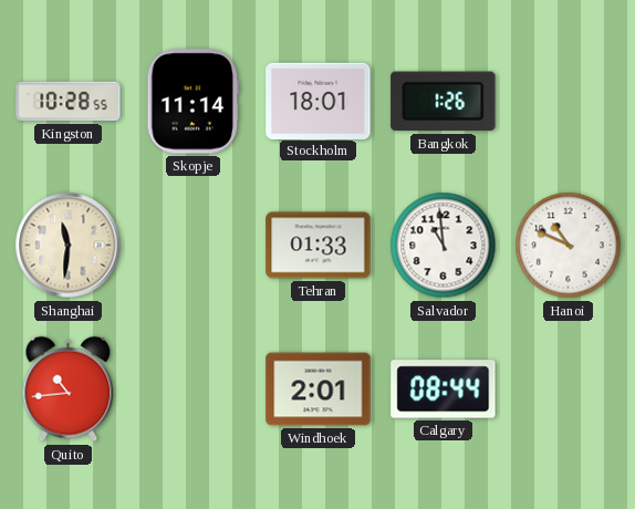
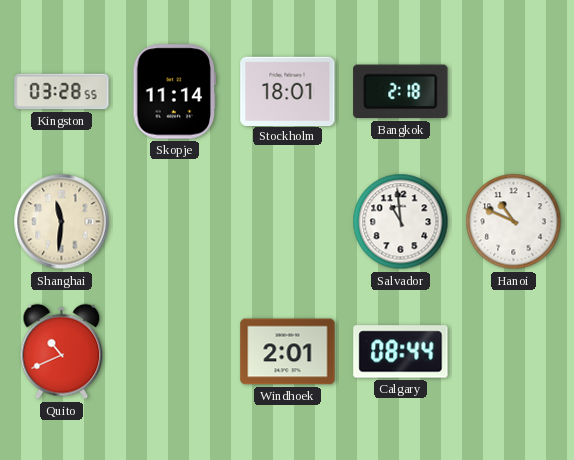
Kingston: 10:28 -> 03:28 (62, 92)
Bangkok: 1:26 -> 2:18 (401, 92)
Tehran: 01:33 -> none (319, 246)
Quito: 10:44 -> 10:41 (62, 352)
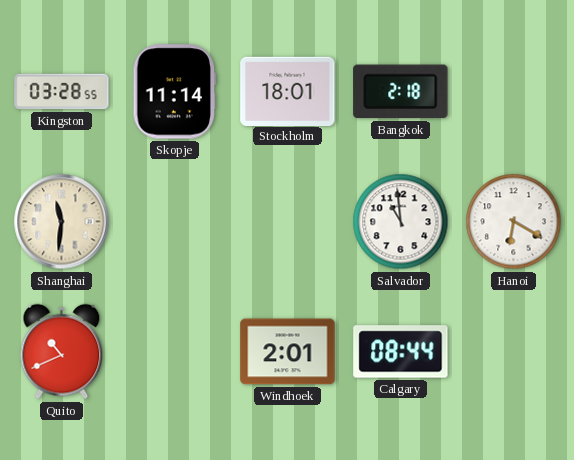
Hanoi: 10:49 -> 6:20 (514, 222)
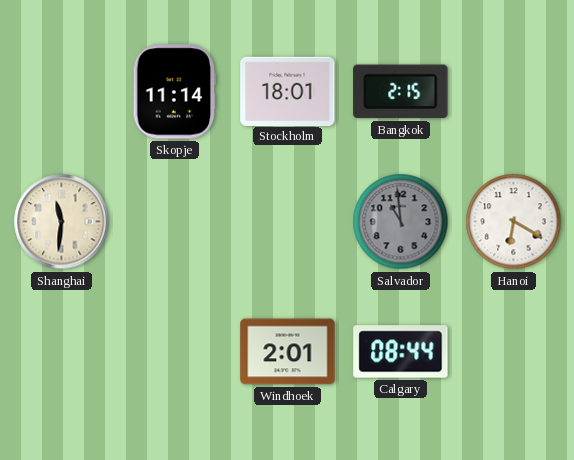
Kingston: 03:28 -> none (62, 92)
Bangkok: 2:18 -> 2:15 (401, 92)
Salvador dial: white -> grey (401, 222)
Quito: 10:41 -> none (62, 352)
